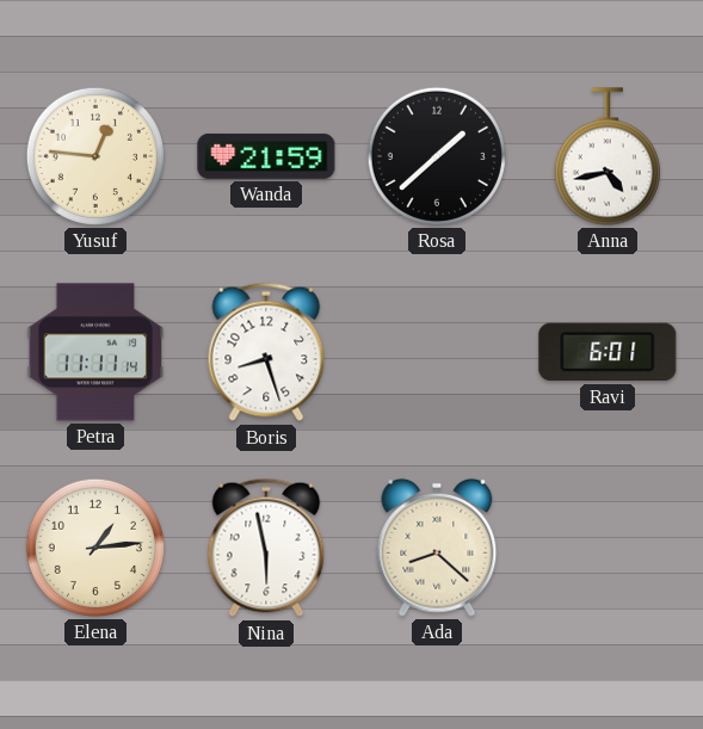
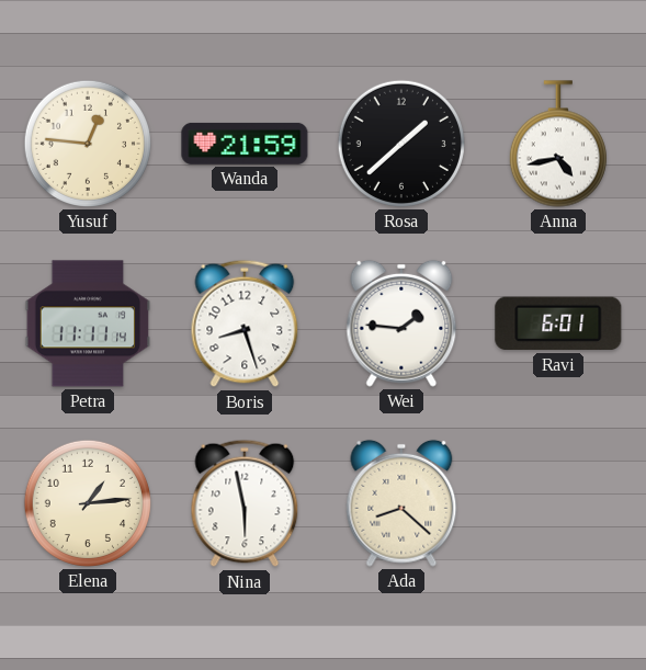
Wei: none -> 1:46 (401, 323)
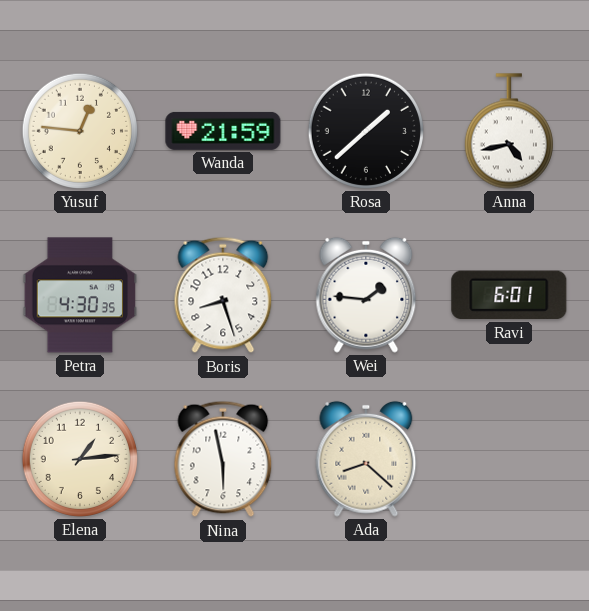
Petra: 11:11 -> 4:30 (80, 295)
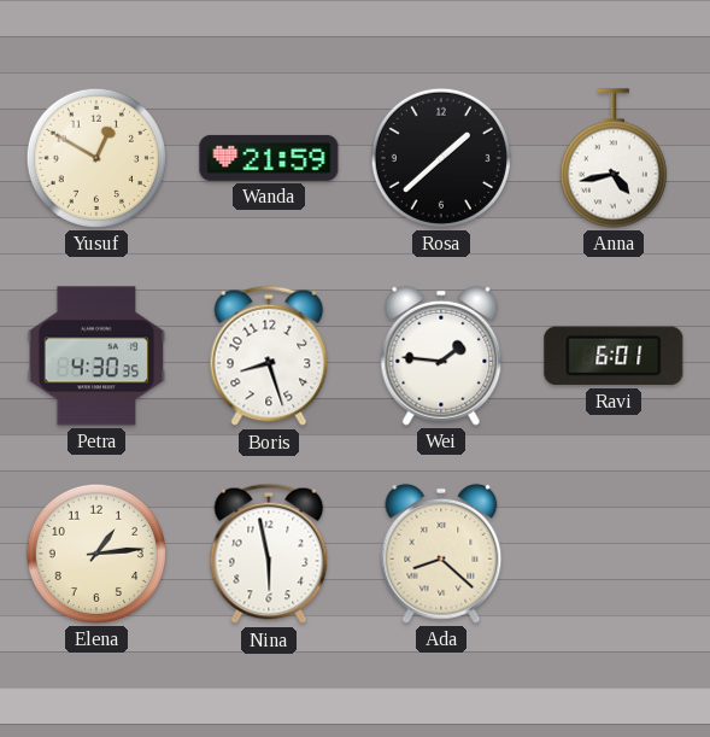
Yusuf: 12:46 -> 12:50 (96, 158)
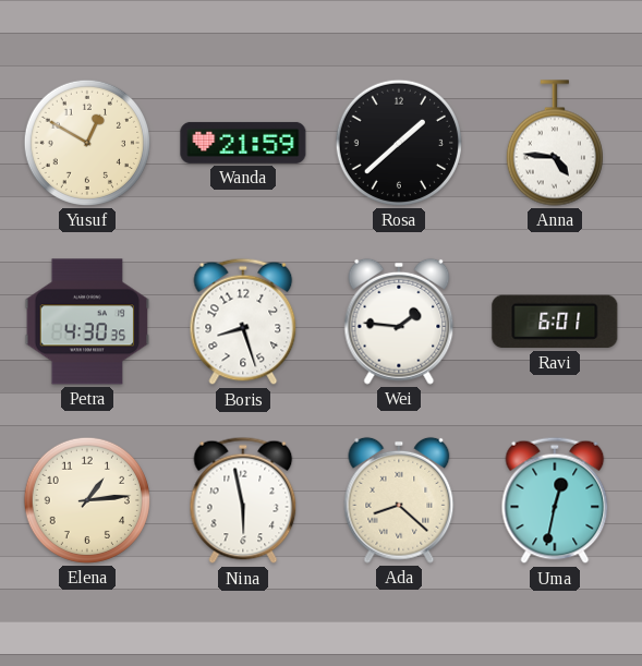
Anna: 4:43 -> 4:46 (555, 143)
Uma: none -> 12:32 (555, 500)
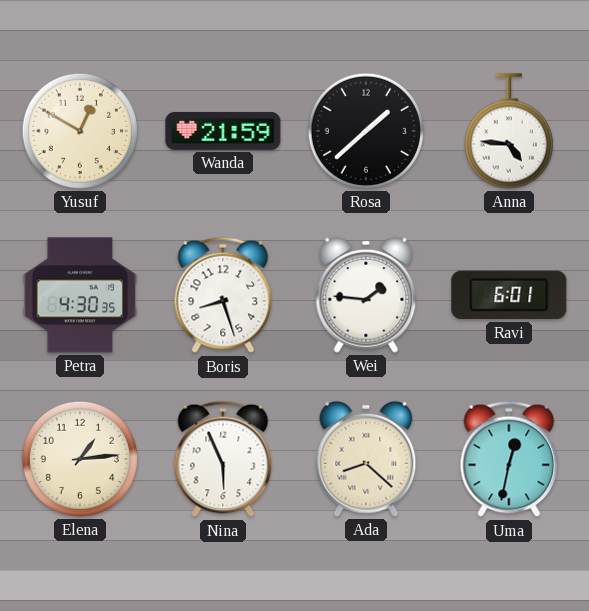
Nina: 5:58 -> 5:56 (223, 459)
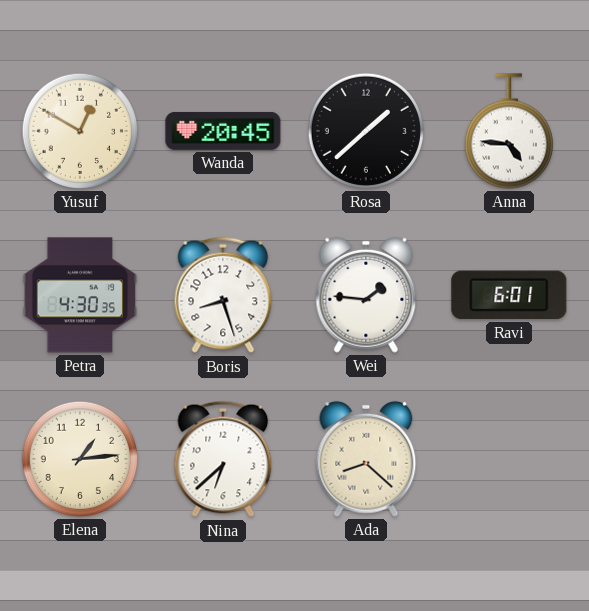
Wanda: 21:59 -> 20:45 (223, 131)
Nina: 5:56 -> 6:38 (223, 459)
Uma: 12:32 -> none (509, 459)
